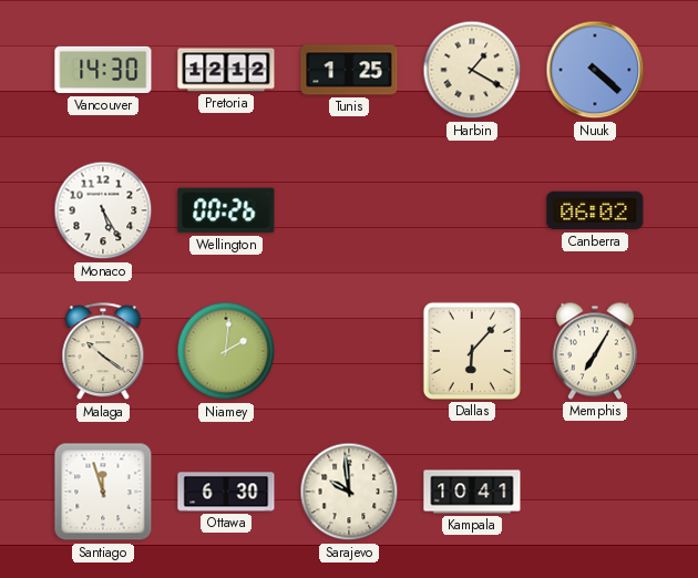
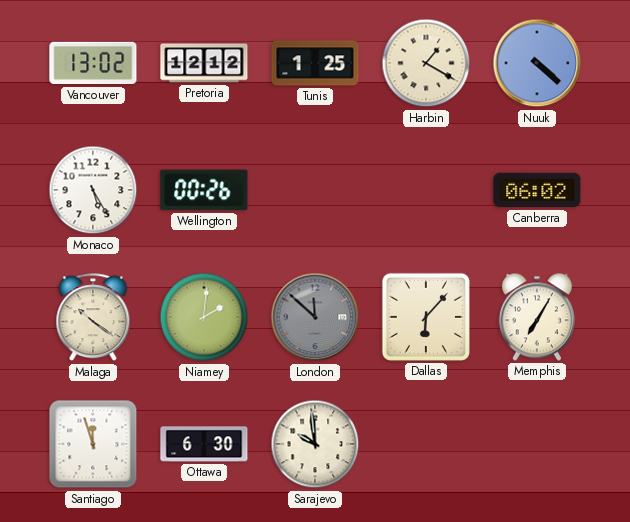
Vancouver: 14:30 -> 13:02 (93, 63)
London: none -> 11:52 (315, 317)
Kampala: 10:41 -> none (472, 492)
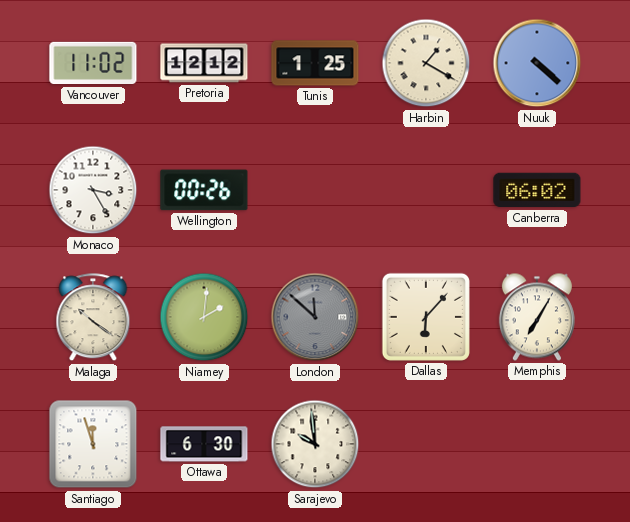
Vancouver: 13:02 -> 11:02 (93, 63)
Monaco: 5:25 -> 3:25 (93, 190)
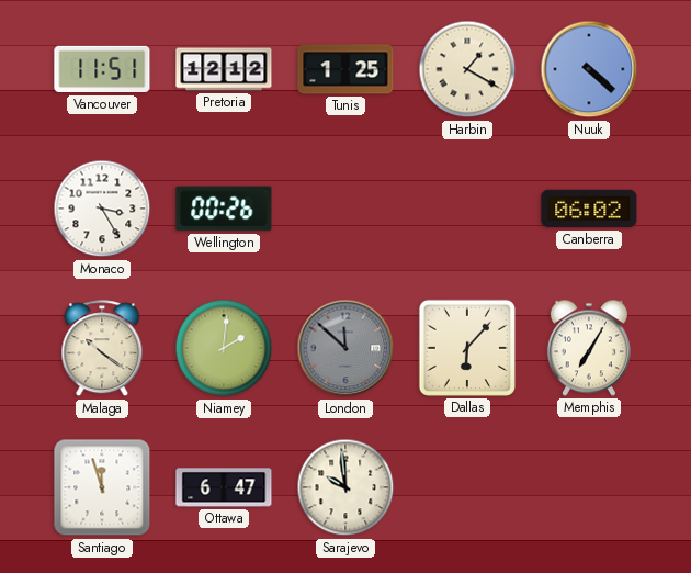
Vancouver: 11:02 -> 11:51 (102, 69)
Ottawa: 6:30 -> 6:47 (224, 487)
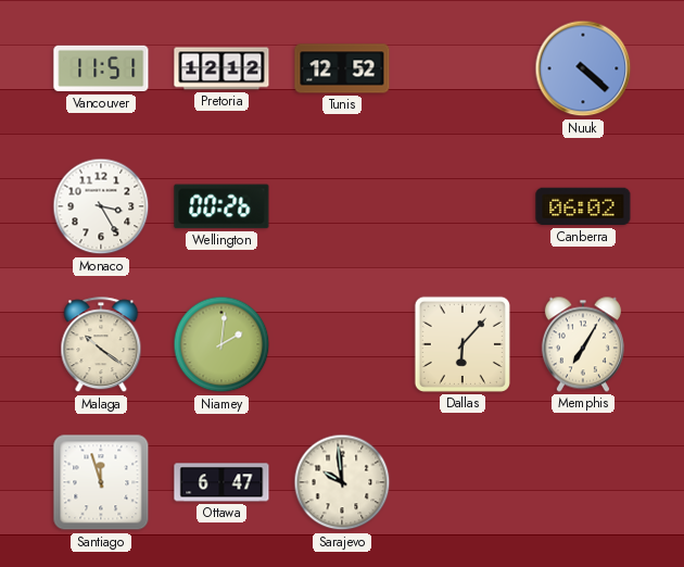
Tunis: 1:25 -> 12:52 (342, 68)
Harbin: 1:20 -> none (467, 69)
London: 11:52 -> none (346, 348)
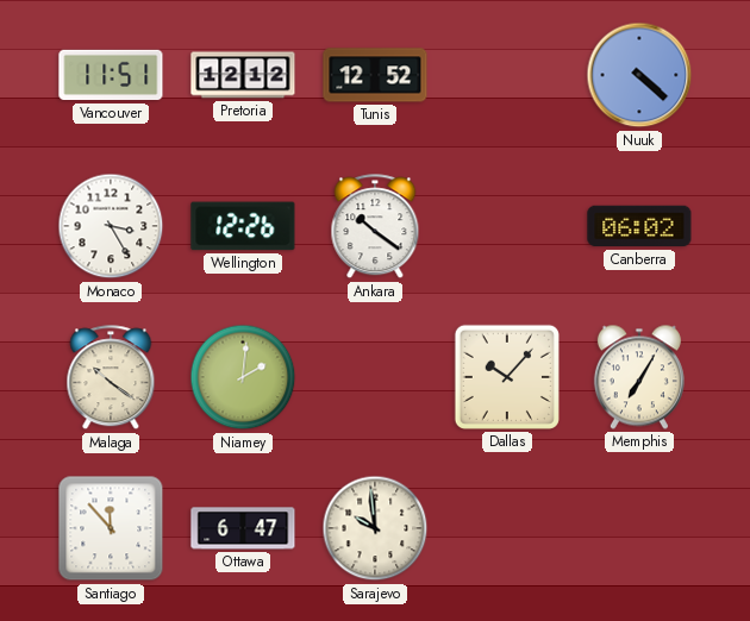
Wellington: 00:26 -> 12:26 (243, 226)
Ankara: none -> 10:21 (375, 227)
Dallas: 6:07 -> 10:07 (507, 377)
Santiago: 11:57 -> 11:53 (111, 528)
